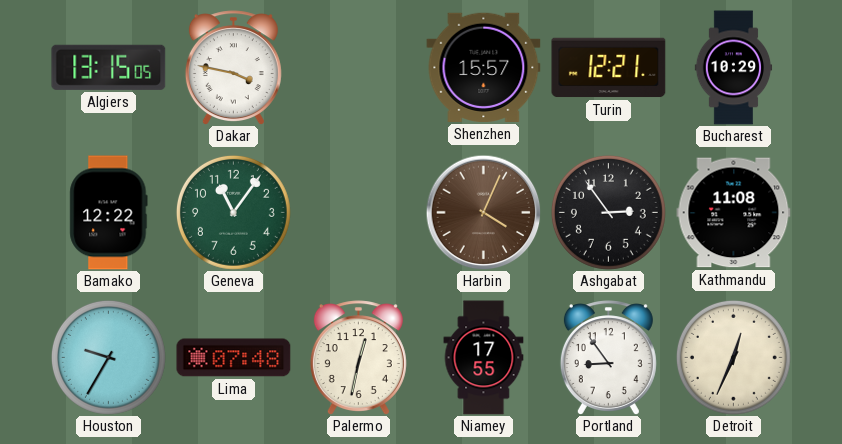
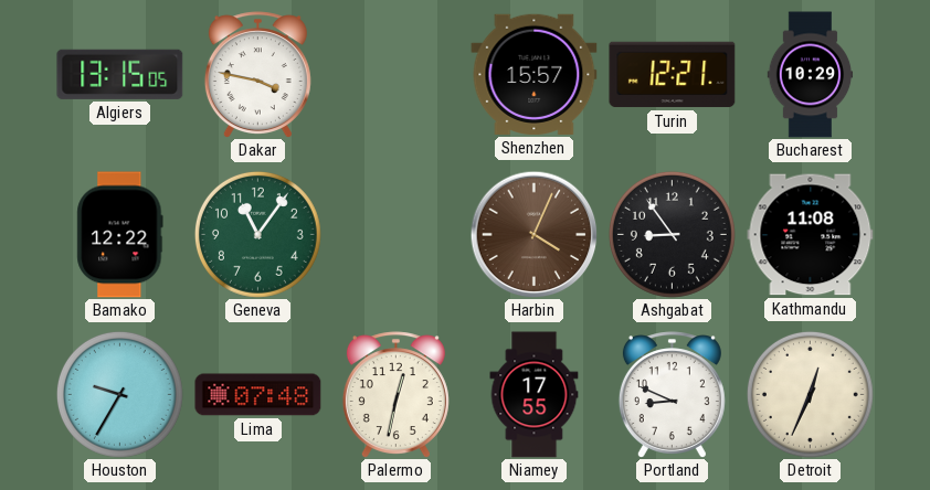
Ashgabat: 2:54 -> 8:54 (672, 234)
Portland: 8:54 -> 8:49 (672, 394)
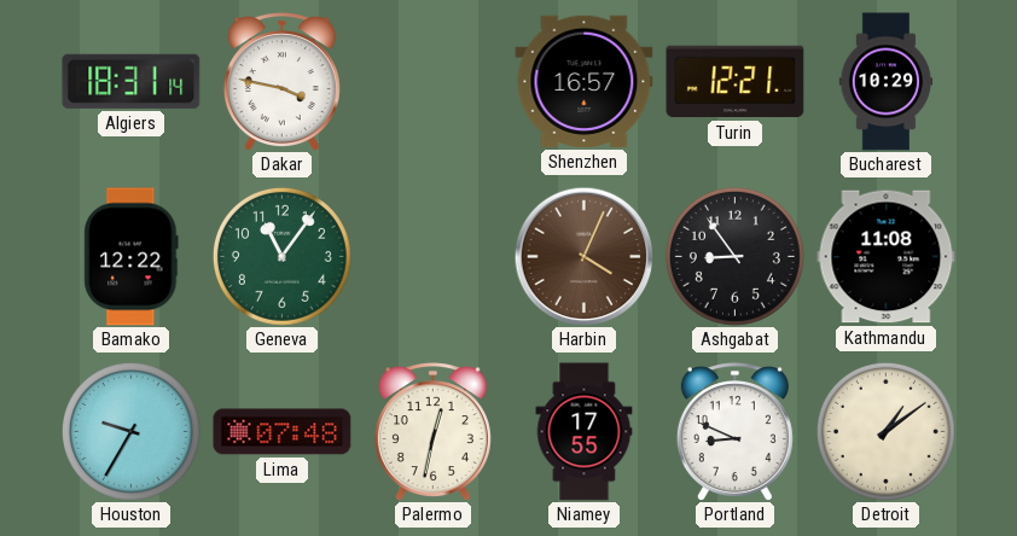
Algiers: 13:15 -> 18:31 (132, 81)
Shenzhen: 15:57 -> 16:57 (585, 81)
Detroit: 12:34 -> 1:09 (885, 431)
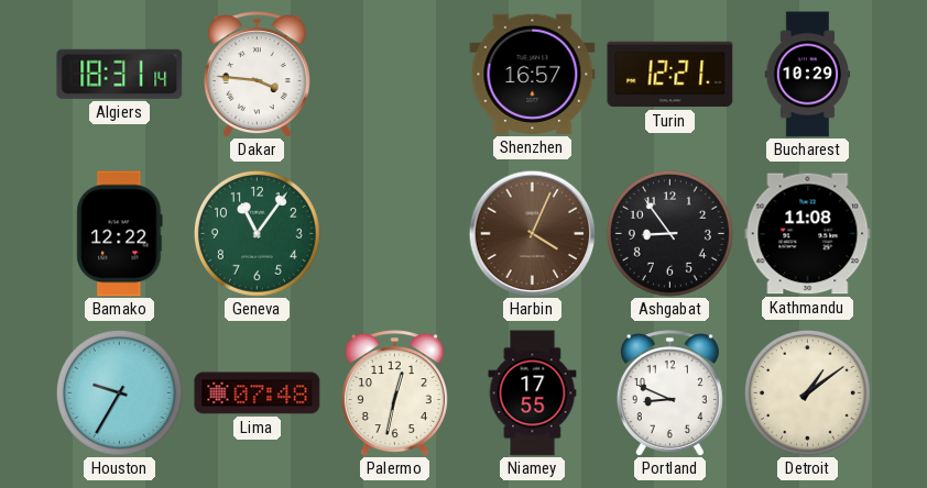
Dakar: 3:47 -> 3:46 (257, 74)
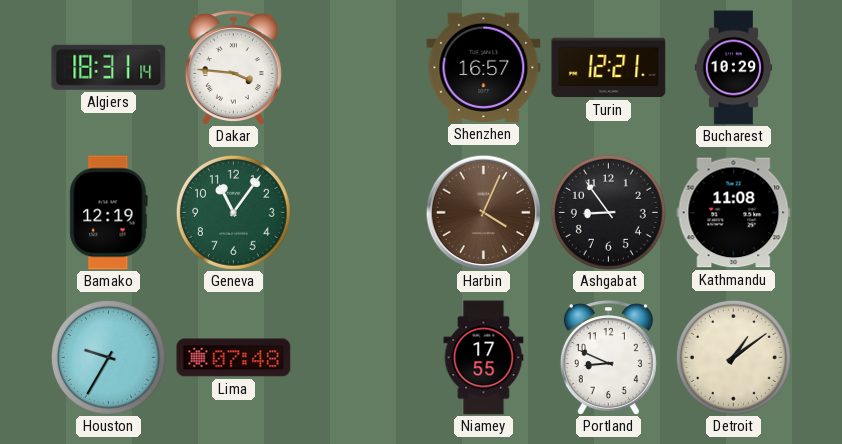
Bamako: 12:22 -> 12:19 (109, 213)
Palermo: 12:32 -> none (394, 392)
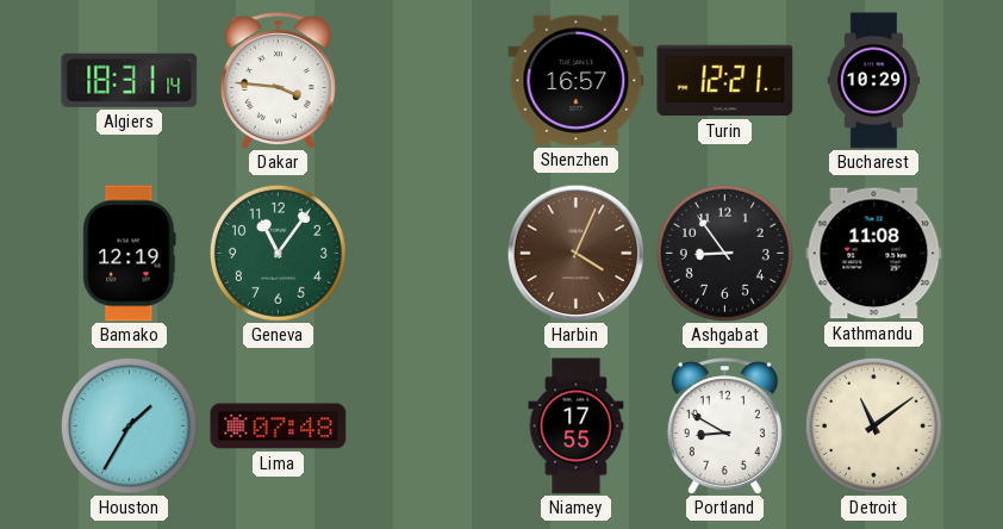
Houston: 9:35 -> 1:35 (129, 425)
Portland: 8:49 -> 8:50 (724, 425)
Detroit: 1:09 -> 11:09 (873, 425)
